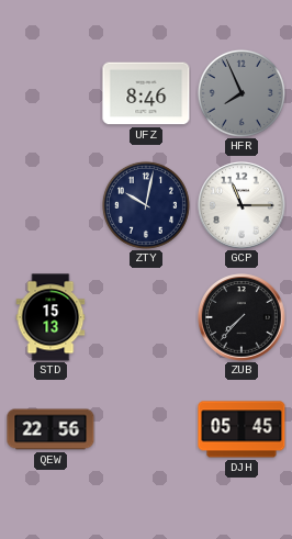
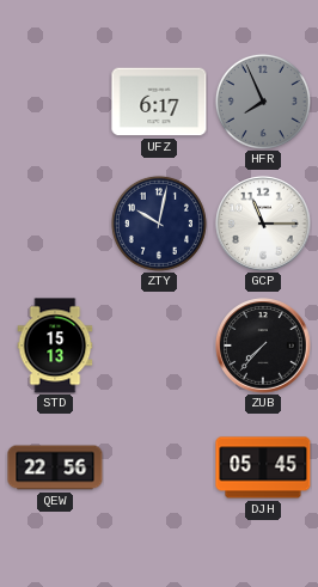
UFZ: 8:46 -> 6:17 (159, 102)
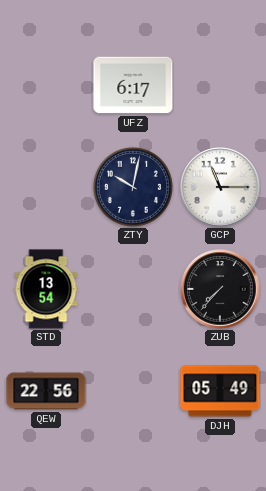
HFR: 7:56 -> none (263, 102)
STD: 15:13 -> 13:54 (46, 289)
DJH: 05:45 -> 05:49 (220, 391)
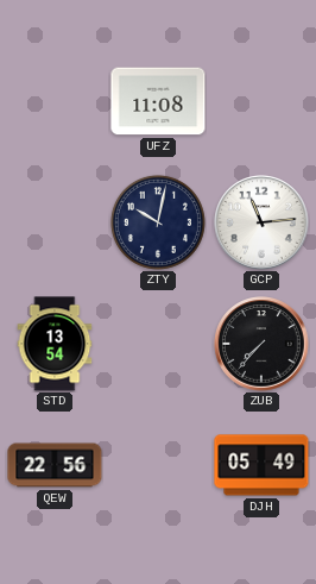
UFZ: 6:17 -> 11:08 (158, 101)
GCP: 11:15 -> 11:14 (261, 222)
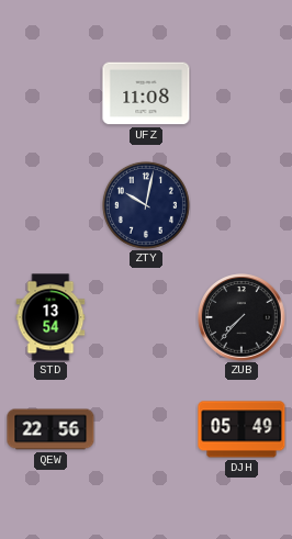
GCP: 11:14 -> none (261, 222)
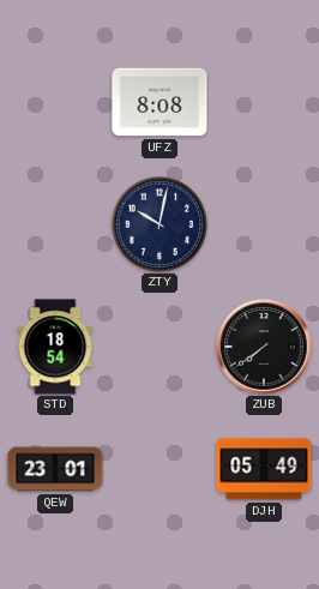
UFZ: 11:08 -> 8:08 (159, 102)
STD: 13:54 -> 18:54 (55, 347)
ZUB: 7:37 -> 7:39 (264, 347)
QEW: 22:56 -> 23:01 (55, 469)
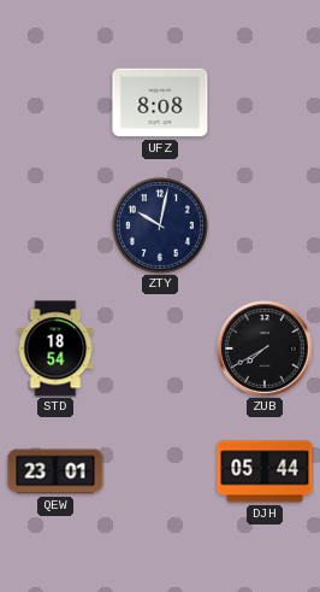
ZUB: 7:39 -> 7:40 (265, 348)
DJH: 05:49 -> 05:44 (265, 471)
